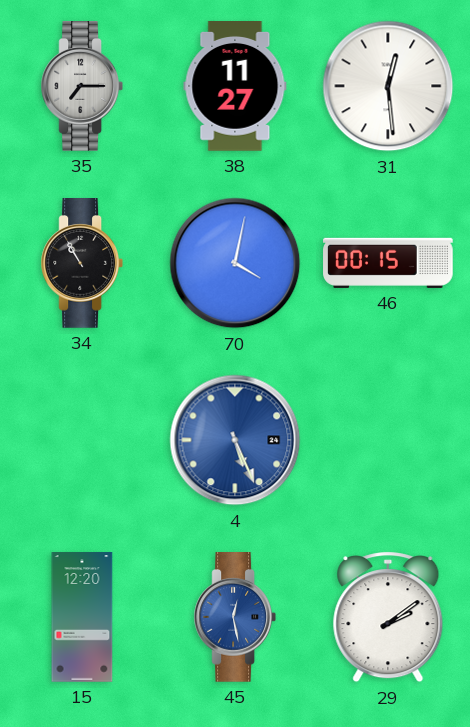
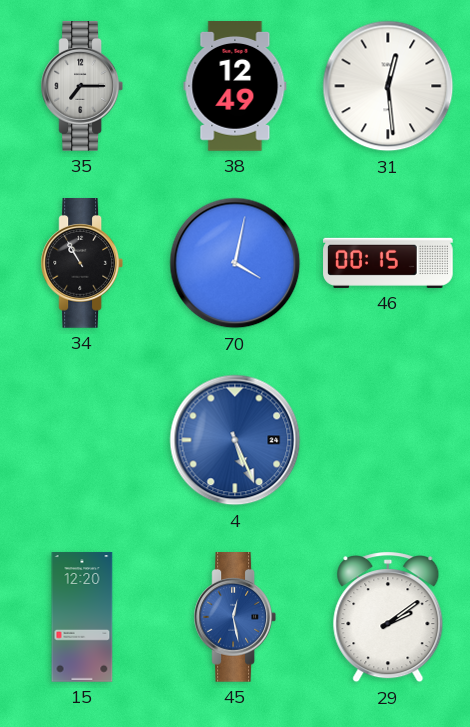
38: 11:27 -> 12:49 (235, 87)
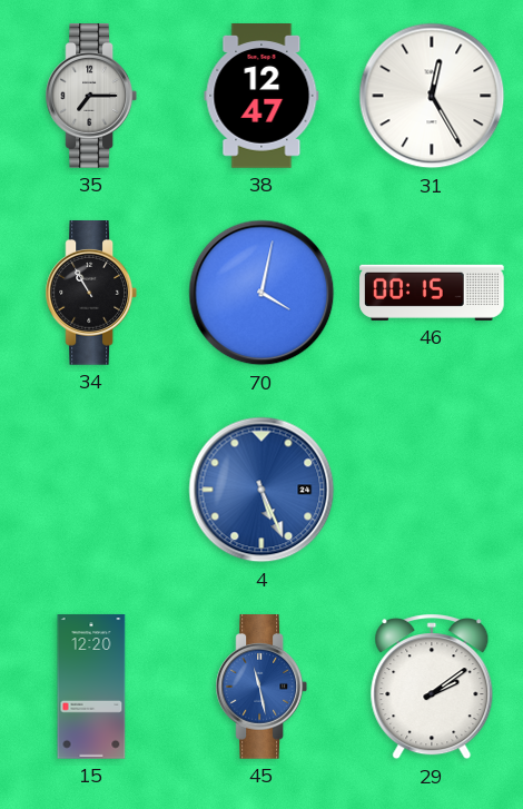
38: 12:49 -> 12:47 (261, 97)
31: 12:29 -> 12:25 (432, 96)
45: 12:28 -> 11:28 (260, 687)
